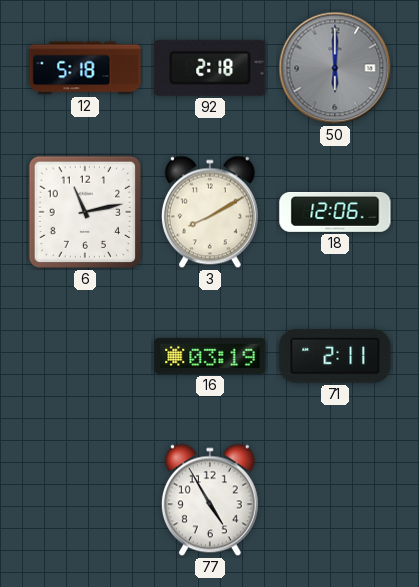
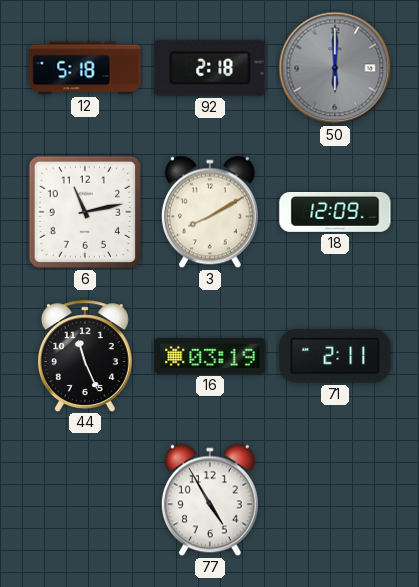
18: 12:06 -> 12:09 (335, 213)
44: none -> 11:26 (85, 356)
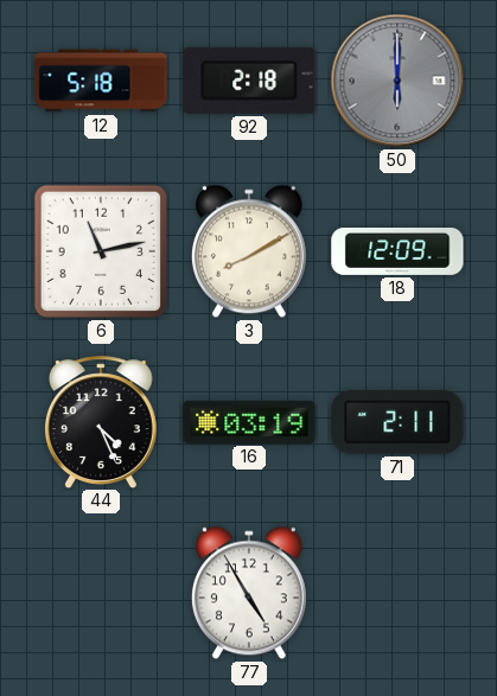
44: 11:26 -> 4:26 (101, 422)
